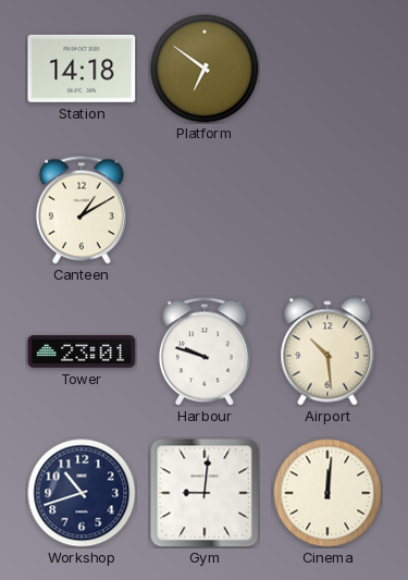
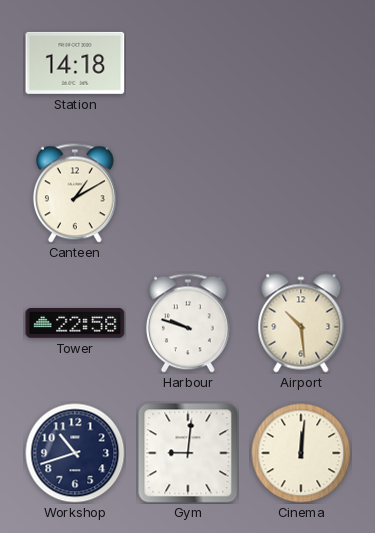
Platform: 6:51 -> none (205, 69)
Tower: 23:01 -> 22:58 (75, 323)
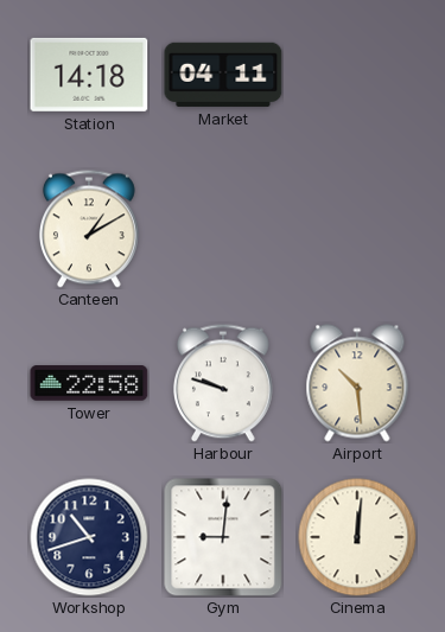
Market: none -> 04:11 (223, 75)
